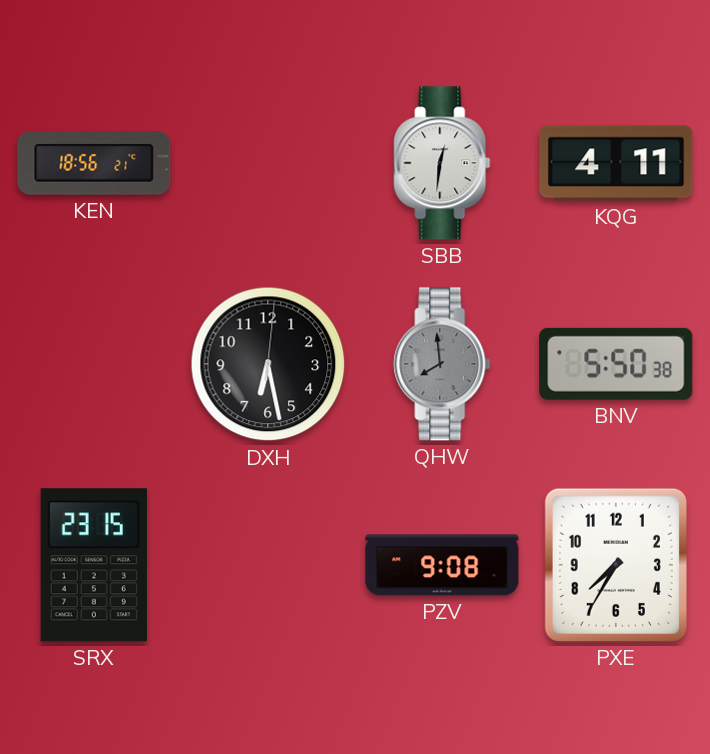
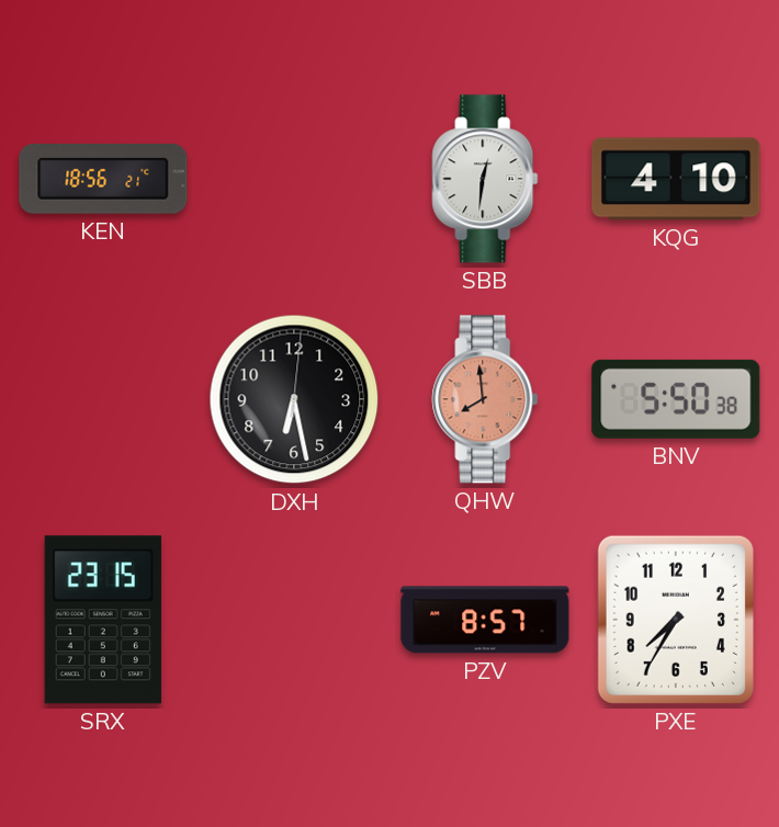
KQG: 4:11 -> 4:10 (676, 179)
QHW dial: grey -> salmon (485, 399)
PZV: 9:08 -> 8:57 (485, 620)
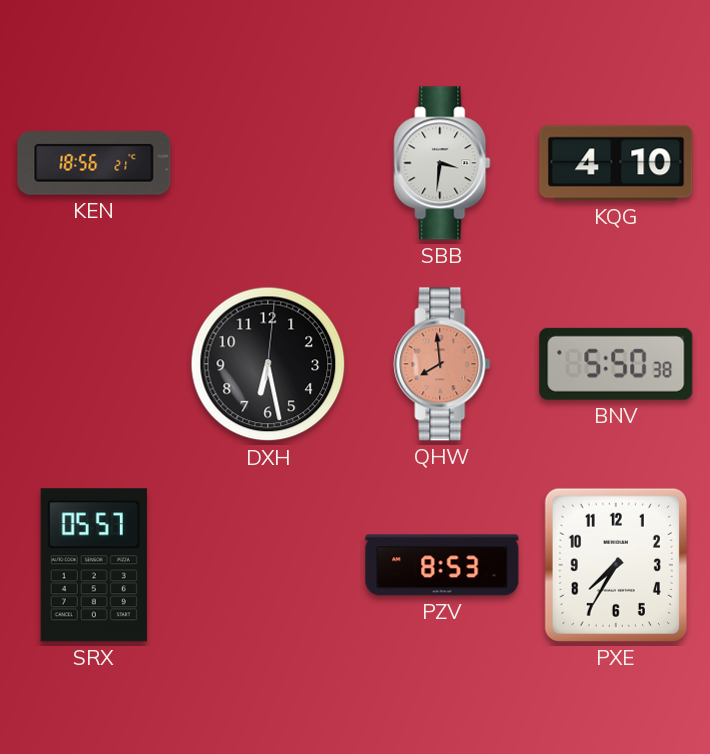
SBB: 12:31 -> 3:31 (442, 163)
SRX: 23:15 -> 05:57 (94, 565)
PZV: 8:57 -> 8:53 (442, 565)
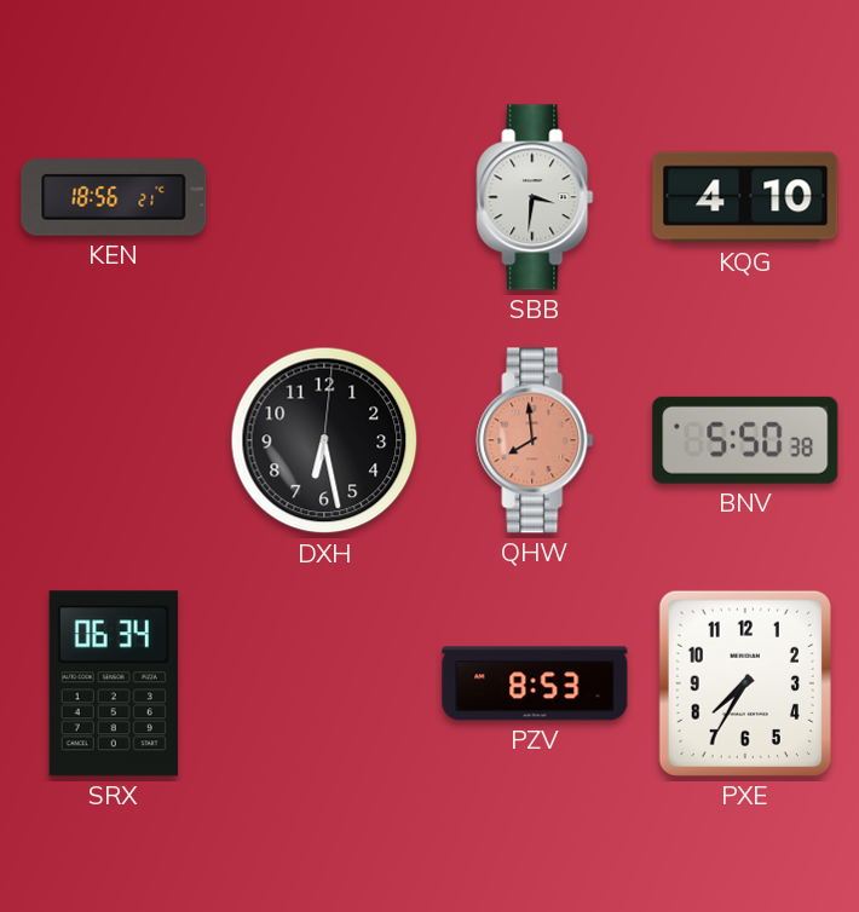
SRX: 05:57 -> 06:34 (114, 683)
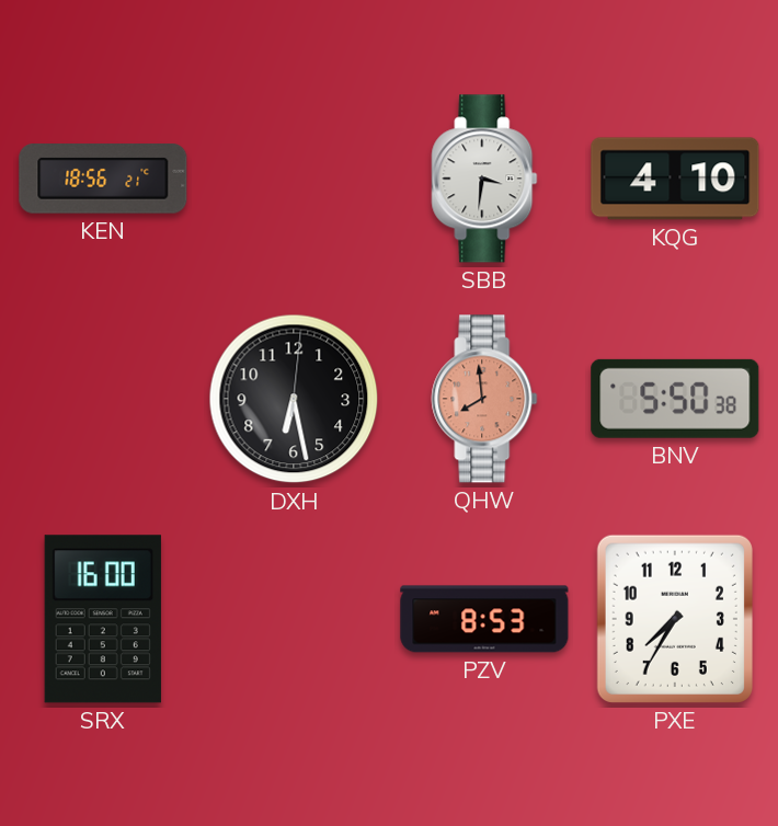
SRX: 06:34 -> 16:00 (103, 619)
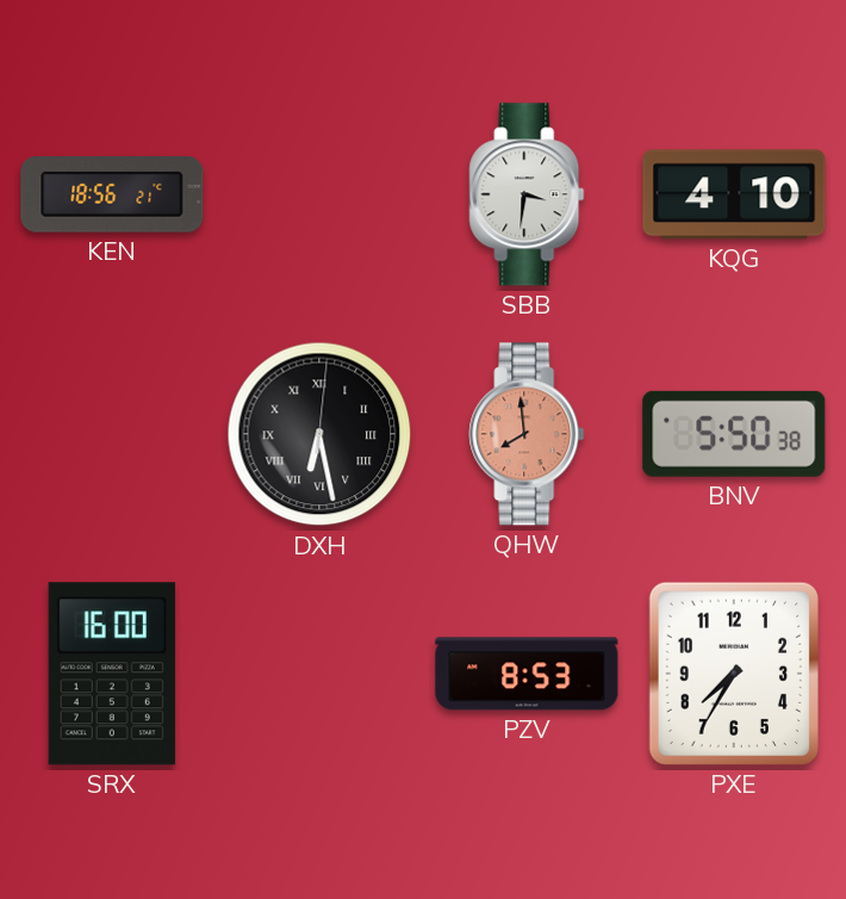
DXH numerals: Arabic -> Roman (319, 434)
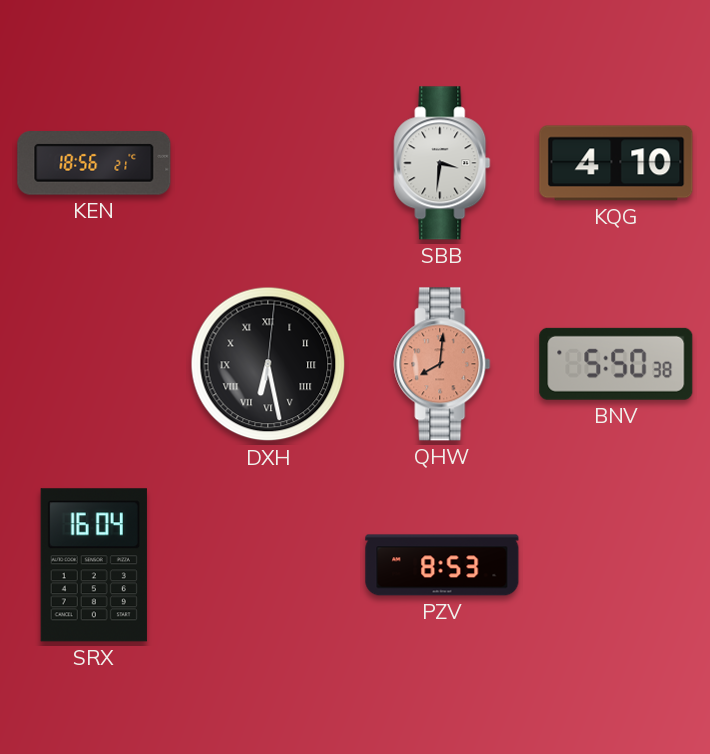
QHW: 7:59 -> 8:01 (442, 364)
SRX: 16:00 -> 16:04 (94, 565)
PXE: 7:35 -> none (734, 674)
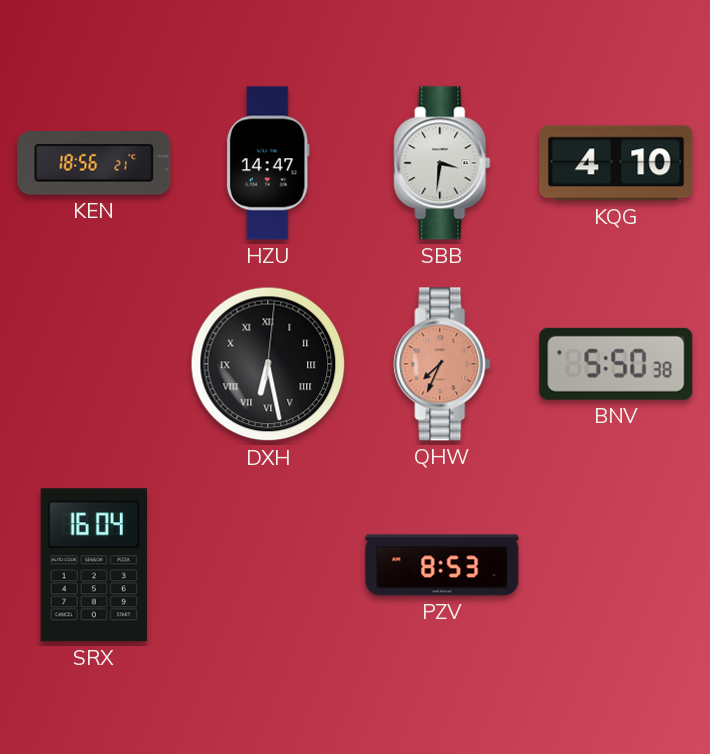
HZU: none -> 14:47 (268, 163)
QHW: 8:01 -> 7:34 (442, 364)
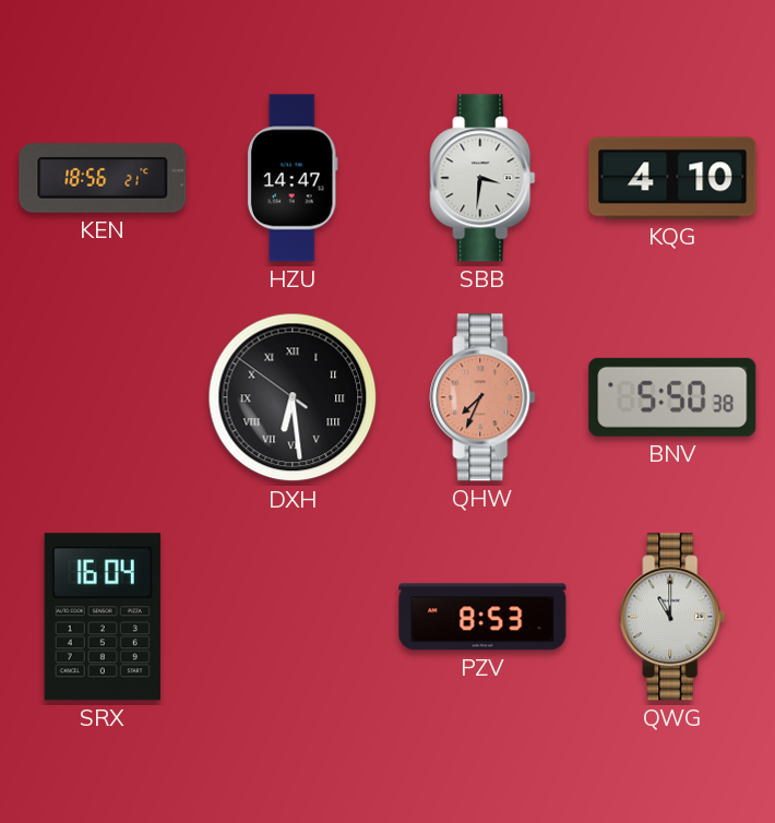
DXH: 6:28:01 -> 6:28:51 (293, 397)
QWG: none -> 11:00 (672, 617)
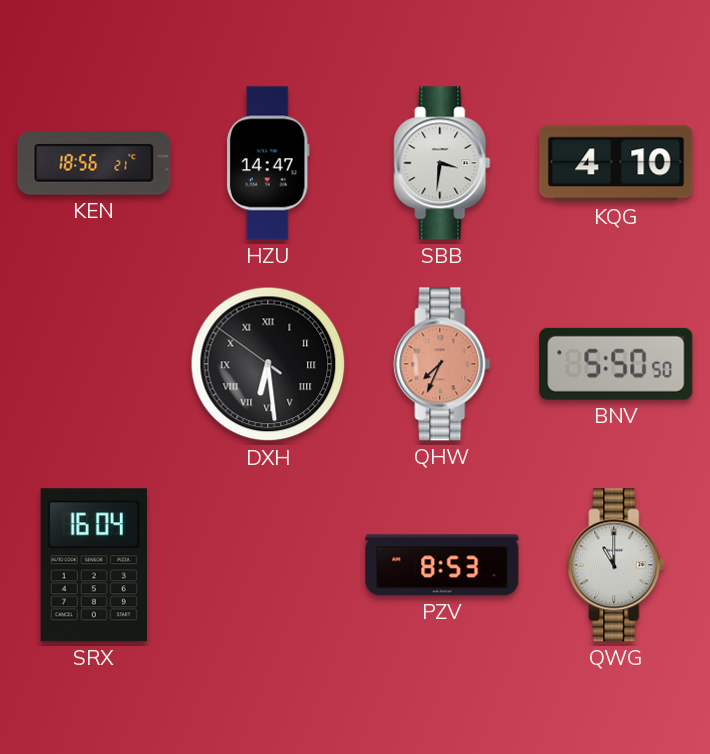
BNV: 5:50:38 -> 5:50:50 (616, 364)
